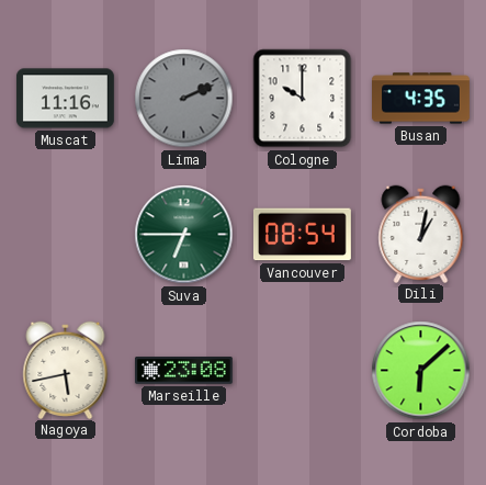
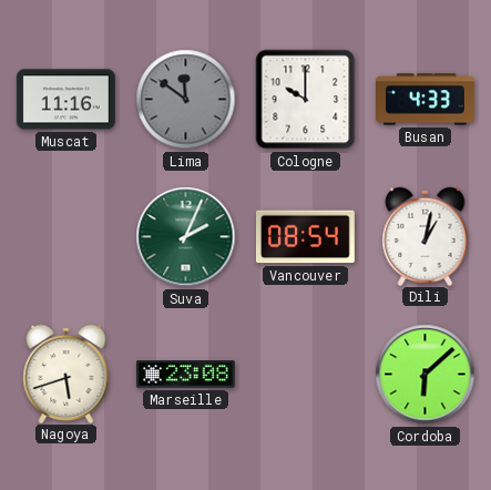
Lima: 2:11 -> 11:51 (186, 100)
Busan: 4:35 -> 4:33 (426, 100)
Suva: 6:45 -> 2:04 (186, 237)
Nagoya: 5:43 -> 5:42 (67, 374)
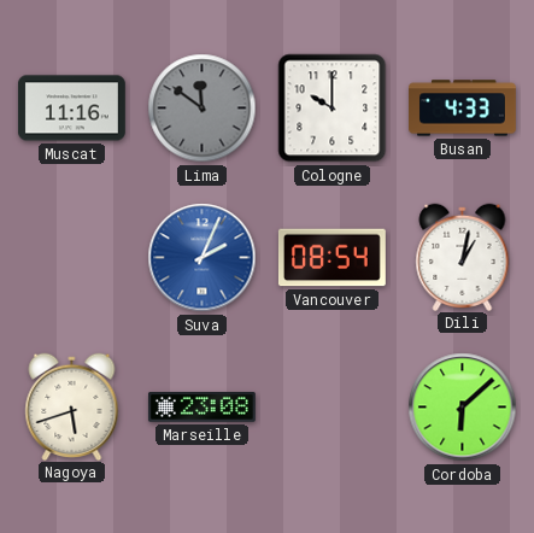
Suva dial: green -> blue (203, 258)
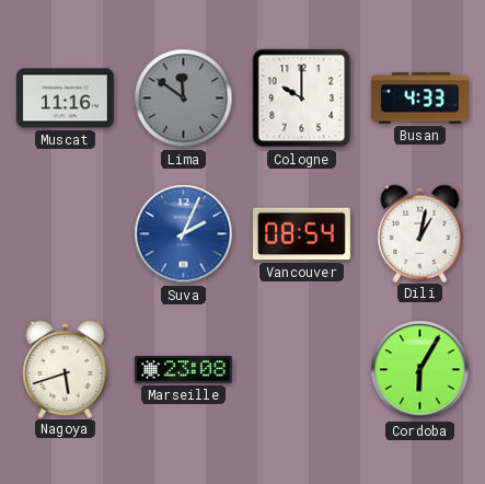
Cordoba: 6:08 -> 6:05 (420, 370)
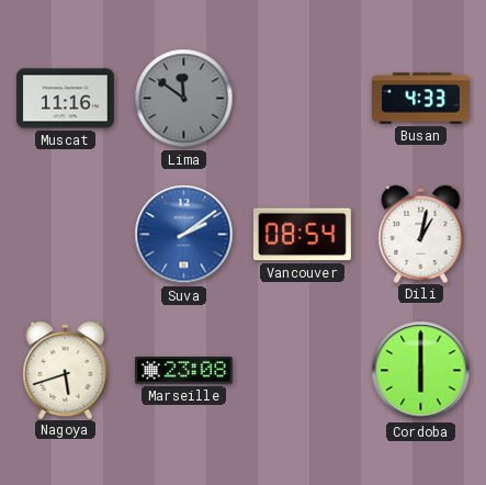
Cologne: 10:00 -> none (302, 99)
Suva: 2:04 -> 2:09 (184, 235)
Cordoba: 6:05 -> 6:00 (421, 371)
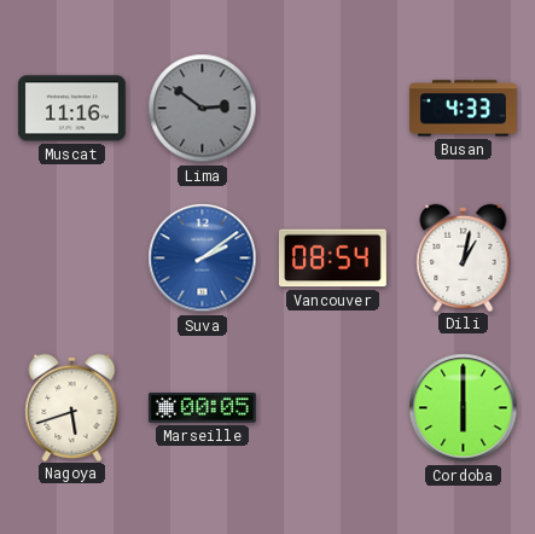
Lima: 11:51 -> 2:51 (203, 109)
Marseille: 23:08 -> 00:05 (202, 408)
